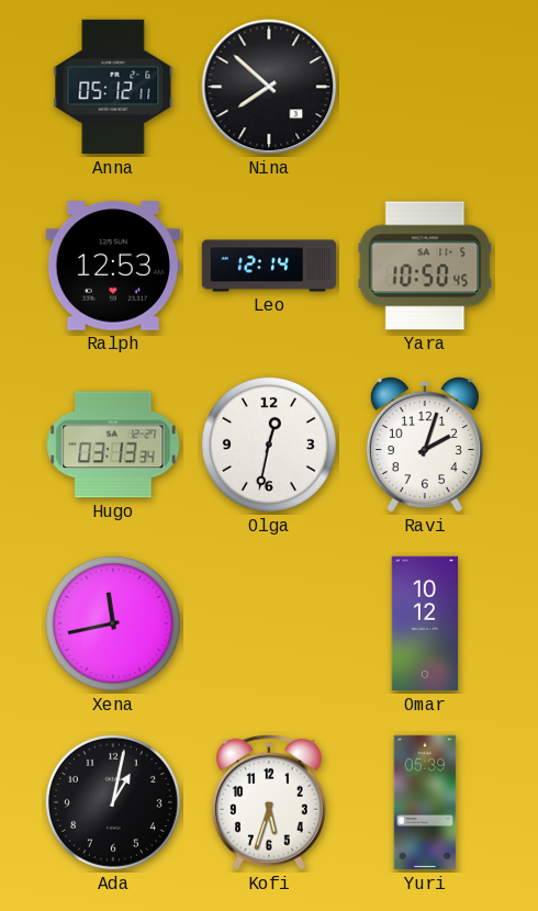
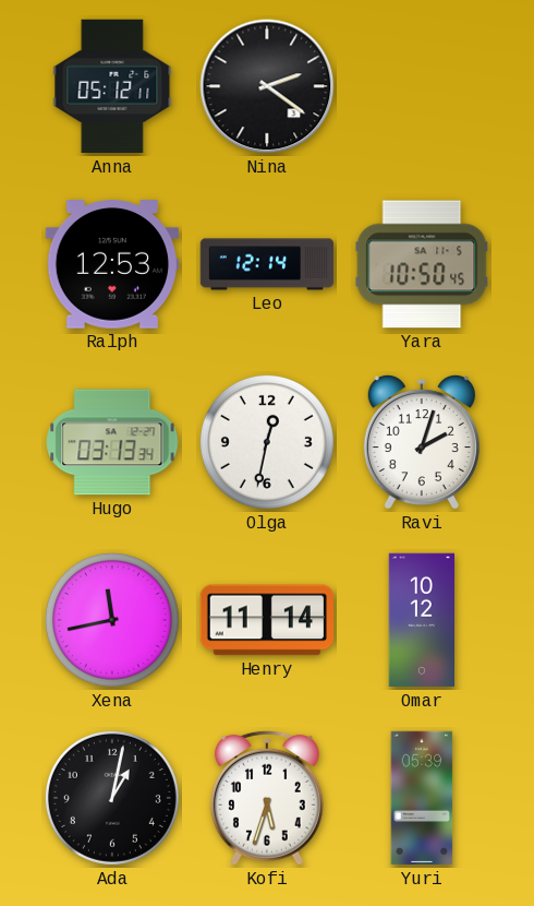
Nina: 7:52 -> 2:21 (267, 86)
Henry: none -> 11:14 (266, 620)
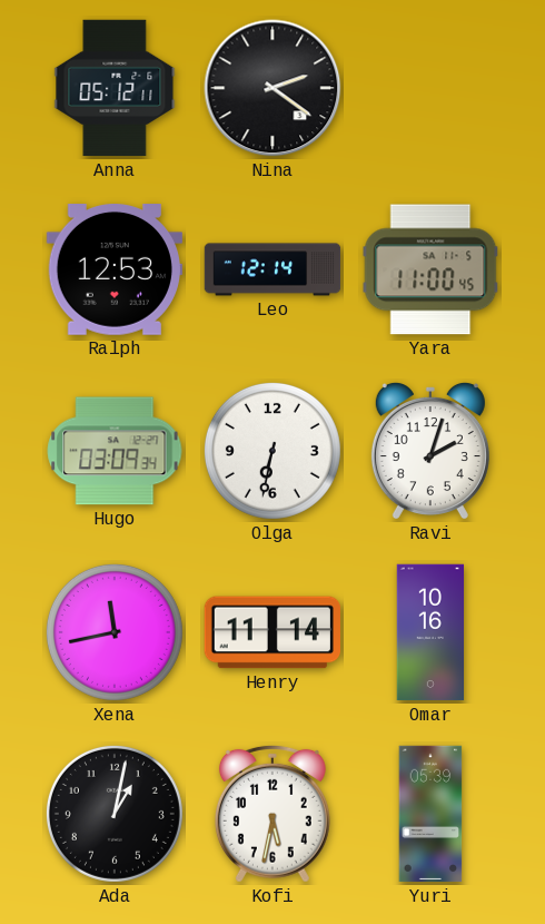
Yara: 10:50 -> 11:00 (430, 269)
Hugo: 03:13 -> 03:09 (115, 451)
Olga: 12:32 -> 6:32 (272, 451)
Omar: 10:12 -> 10:16 (430, 632)
Kofi: 5:33 -> 5:32 (272, 814)
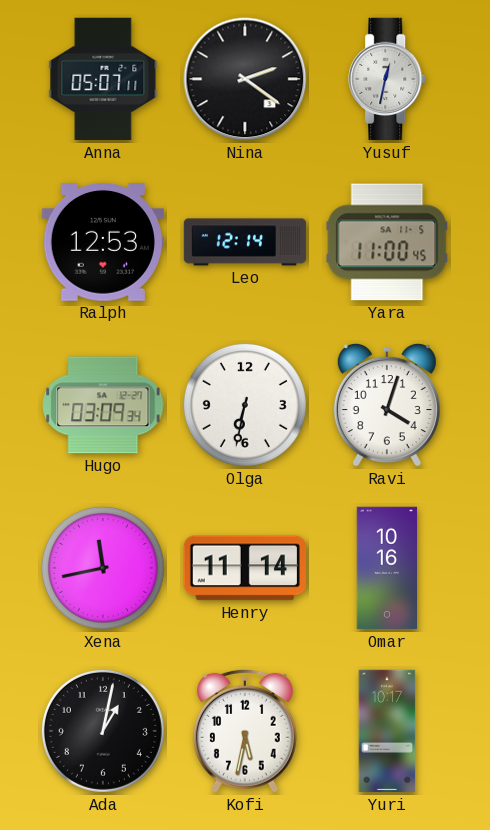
Anna: 05:12 -> 05:07 (103, 79)
Yusuf: none -> 12:32 (388, 79)
Ravi: 2:03 -> 4:03 (387, 405)
Yuri: 05:39 -> 10:17 (387, 731)
